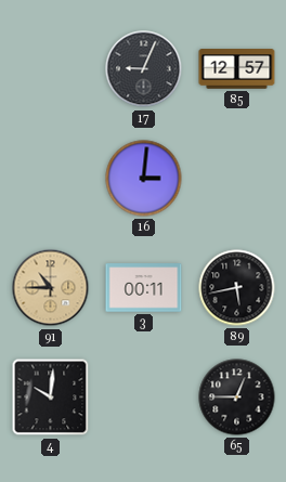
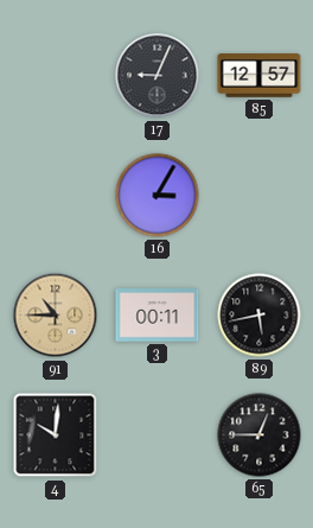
16: 3:01 -> 3:05 (158, 196)
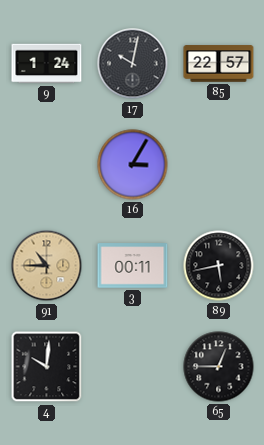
9: none -> 1:24 (47, 64)
17: 9:04 -> 10:02 (133, 64)
85: 12:57 -> 22:57 (219, 64)
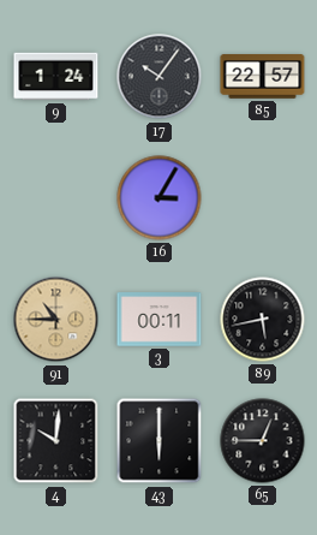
17: 10:02 -> 10:06 (160, 77)
43: none -> 6:00 (160, 441)
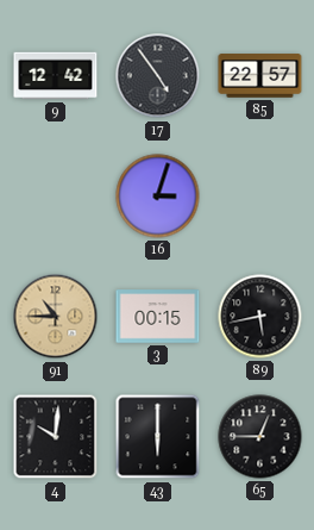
9: 1:24 -> 12:42 (56, 76)
17: 10:06 -> 4:54 (158, 76)
16: 3:05 -> 3:03 (158, 197)
3: 00:11 -> 00:15 (158, 317)
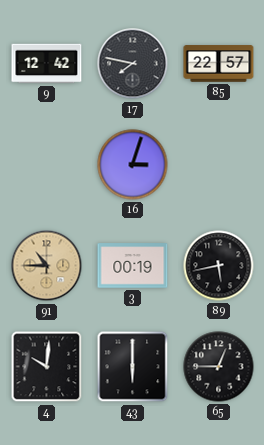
17: 4:54 -> 7:47 (133, 64)
3: 00:15 -> 00:19 (133, 266)
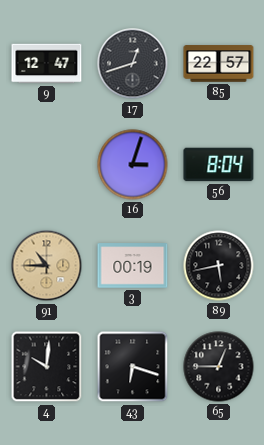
9: 12:42 -> 12:47 (47, 64)
17: 7:47 -> 12:42 (133, 64)
56: none -> 8:04 (219, 165)
43: 6:00 -> 6:18 (133, 367)
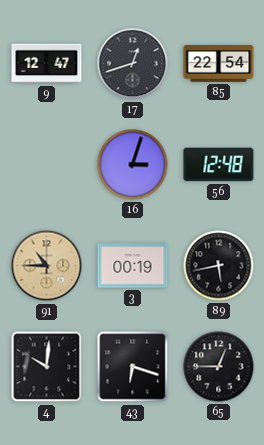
85: 22:57 -> 22:54 (219, 64)
56: 8:04 -> 12:48 (219, 165)
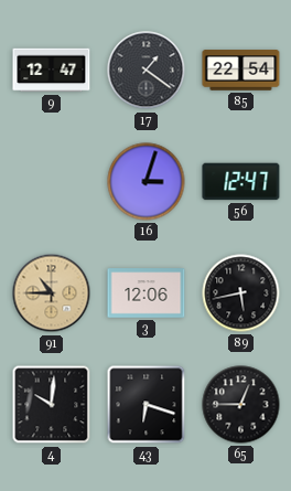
17: 12:42 -> 1:21 (147, 71)
56: 12:48 -> 12:47 (241, 182)
3: 00:19 -> 12:06 (147, 293)
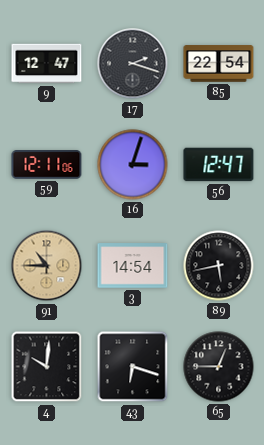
17: 1:21 -> 2:18 (133, 64)
59: none -> 12:11 (47, 165)
3: 12:06 -> 14:54 (133, 266)
